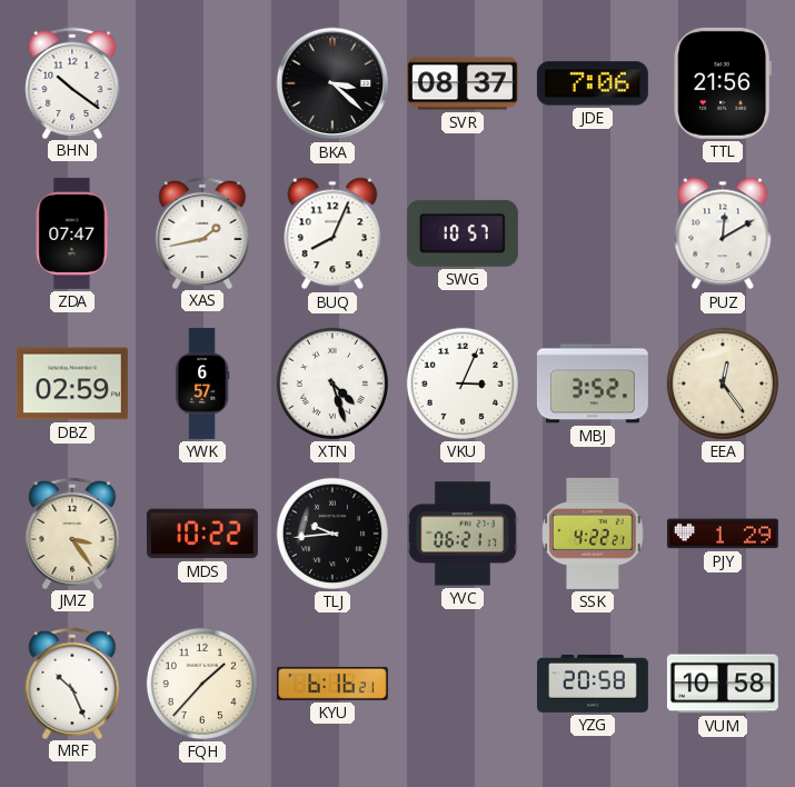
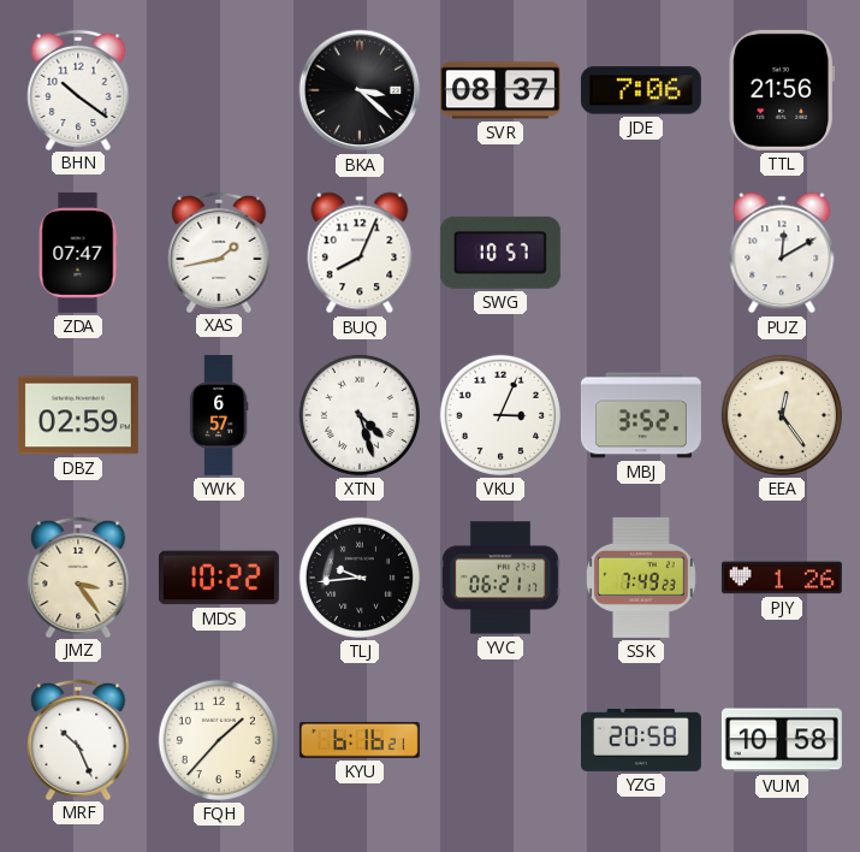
SSK: 4:22 -> 7:49 (642, 578)
PJY: 1:29 -> 1:26 (782, 578)
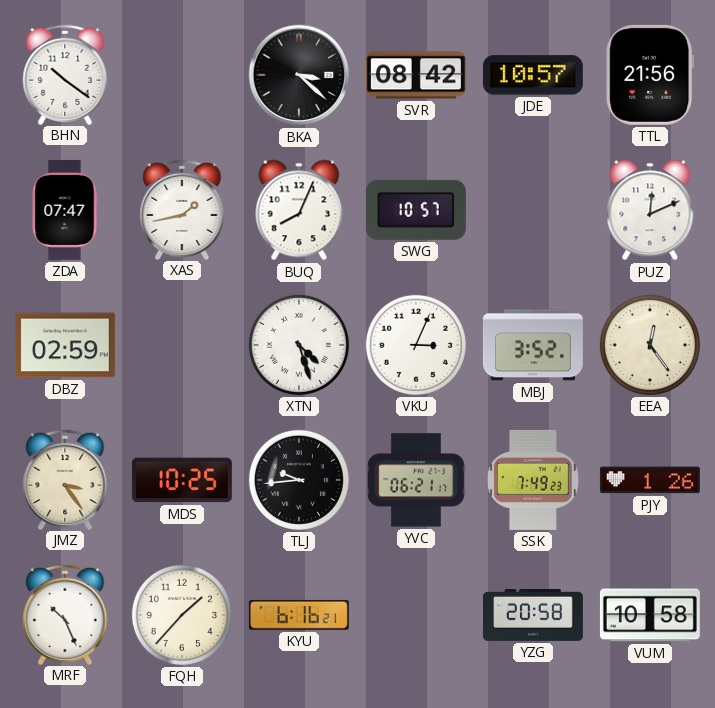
SVR: 08:37 -> 08:42 (416, 75)
JDE: 7:06 -> 10:57 (533, 75)
PUZ: 12:10 -> 12:11 (650, 210)
YWK: 6:57 -> none (219, 415)
MDS: 10:22 -> 10:25 (182, 480)
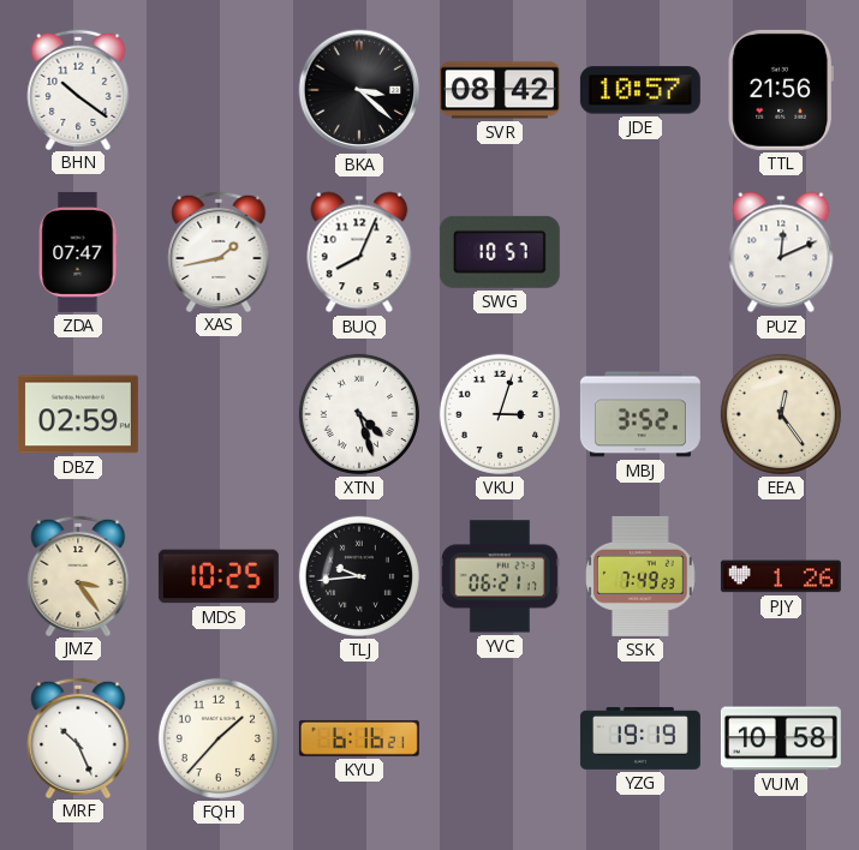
VKU: 3:04 -> 3:03 (500, 414)
YZG: 20:58 -> 19:19 (640, 738)
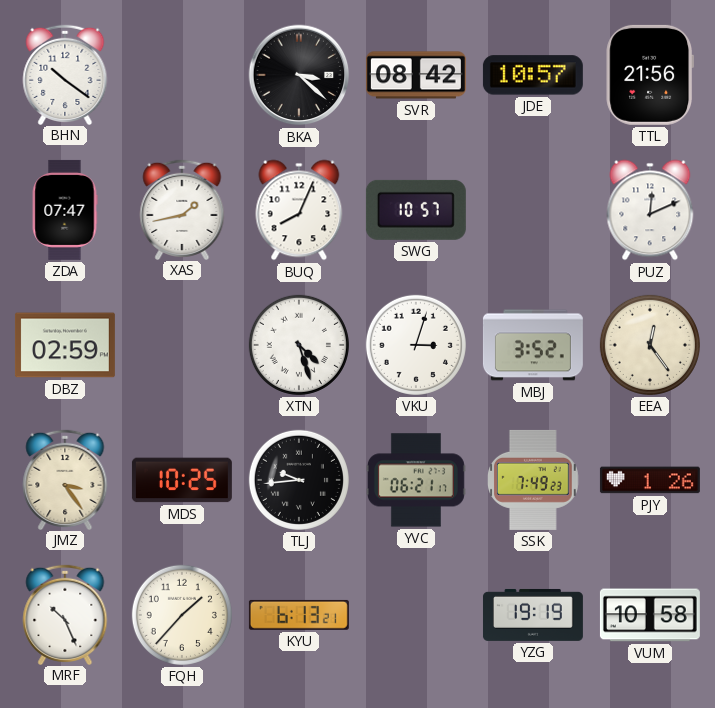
KYU: 6:16 -> 6:13 (299, 615)
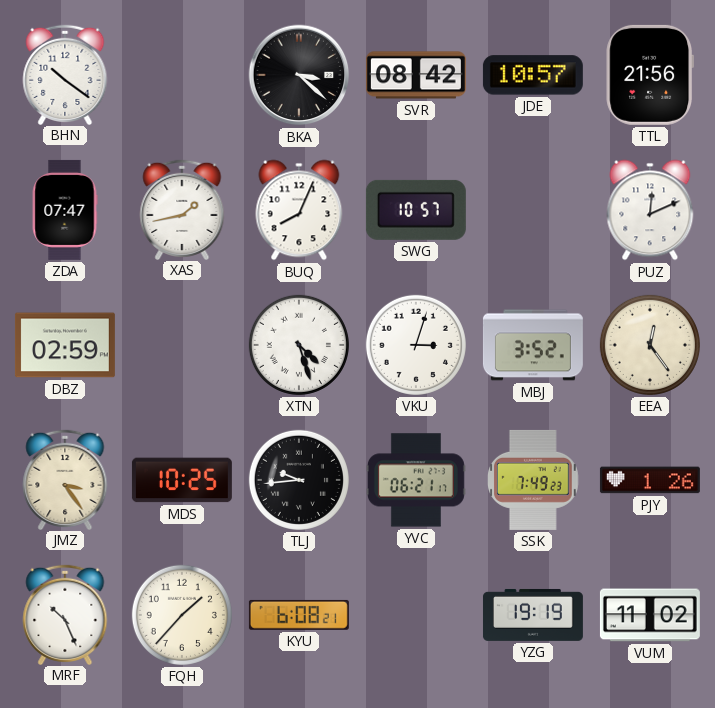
KYU: 6:13 -> 6:08 (299, 615)
VUM: 10:58 -> 11:02 (650, 615)
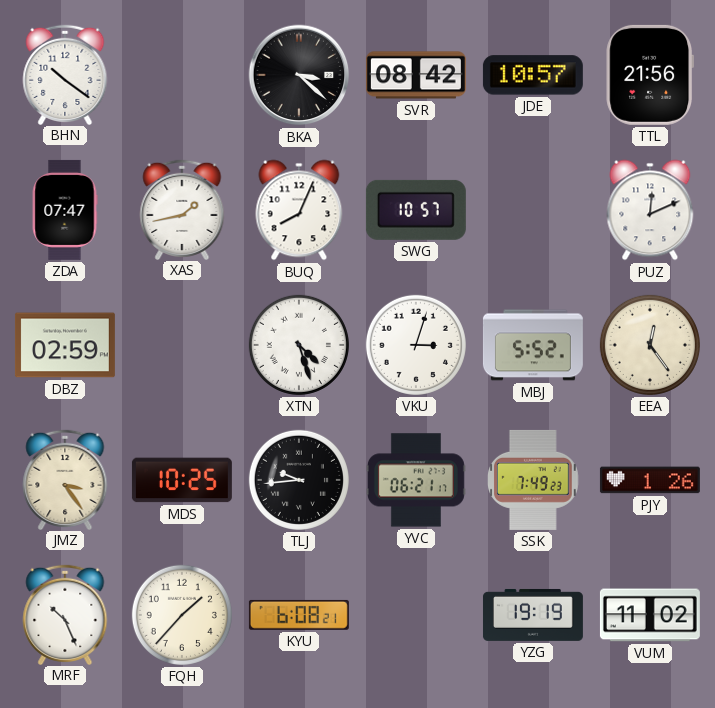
MBJ: 3:52 -> 5:52 (533, 345)
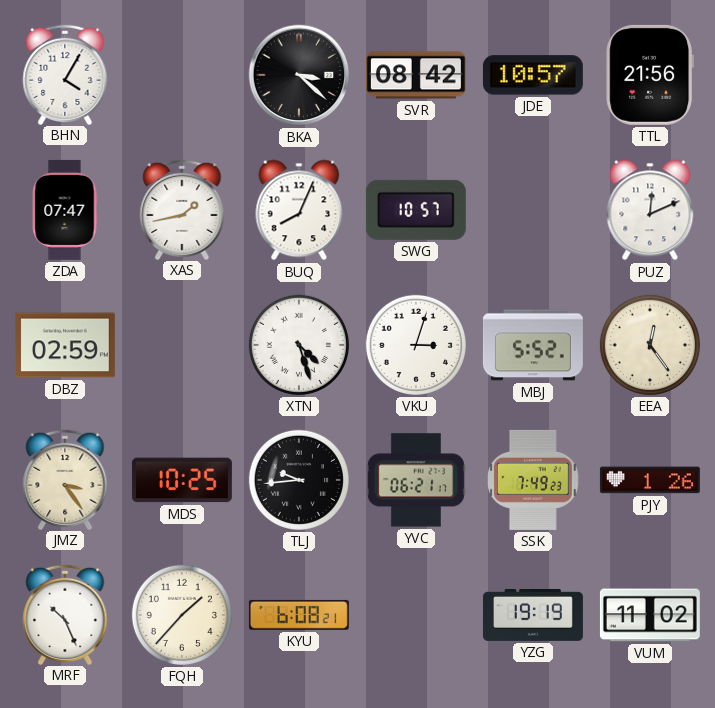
BHN: 10:21 -> 4:05 (65, 74)
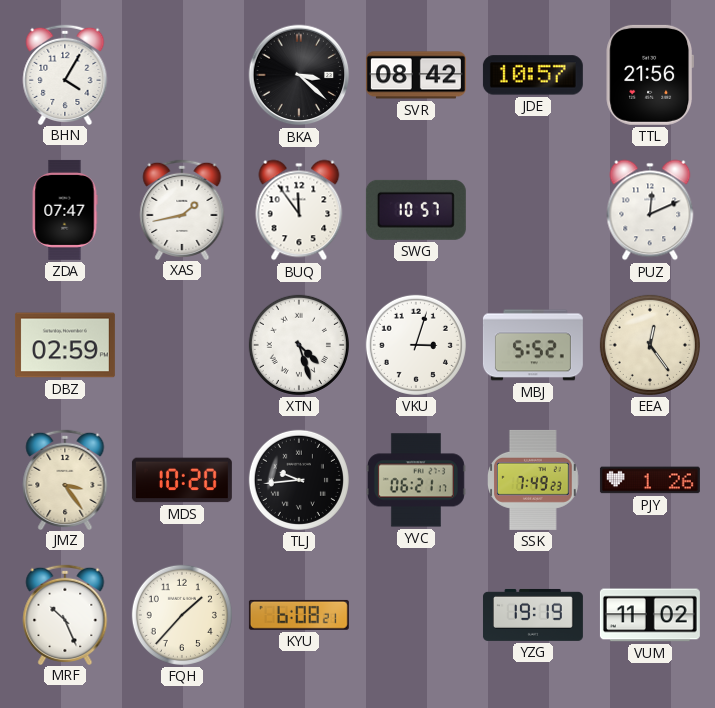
BUQ: 8:04 -> 11:54 (299, 210)
MDS: 10:25 -> 10:20 (182, 480)
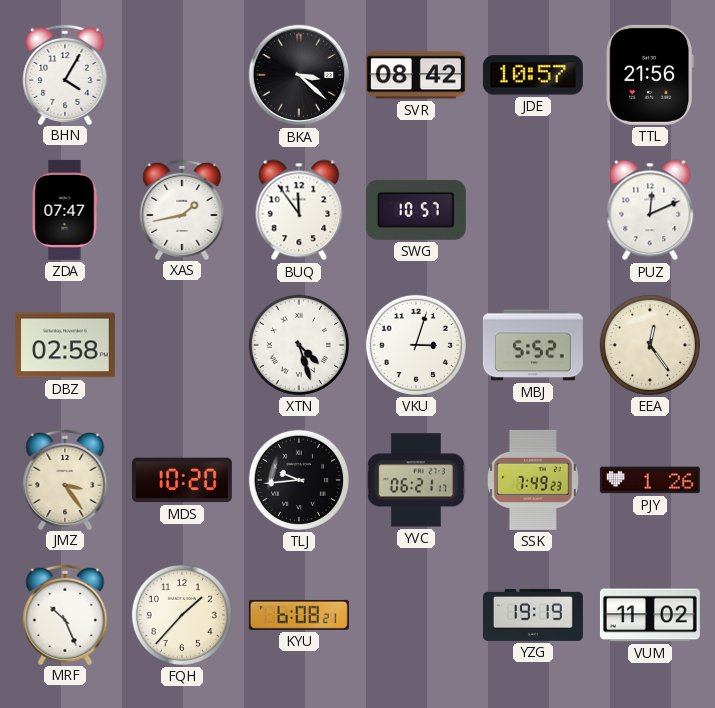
DBZ: 02:59 -> 02:58 (65, 345)
